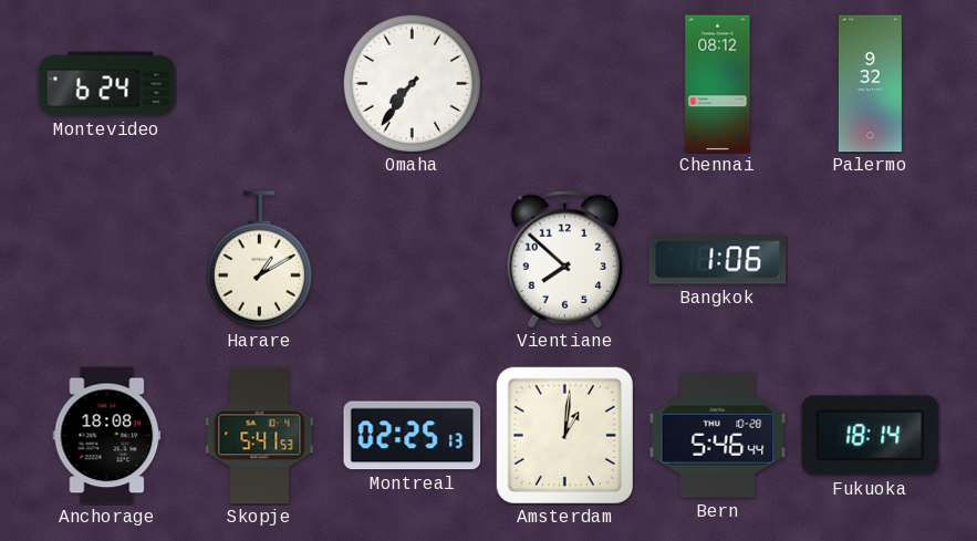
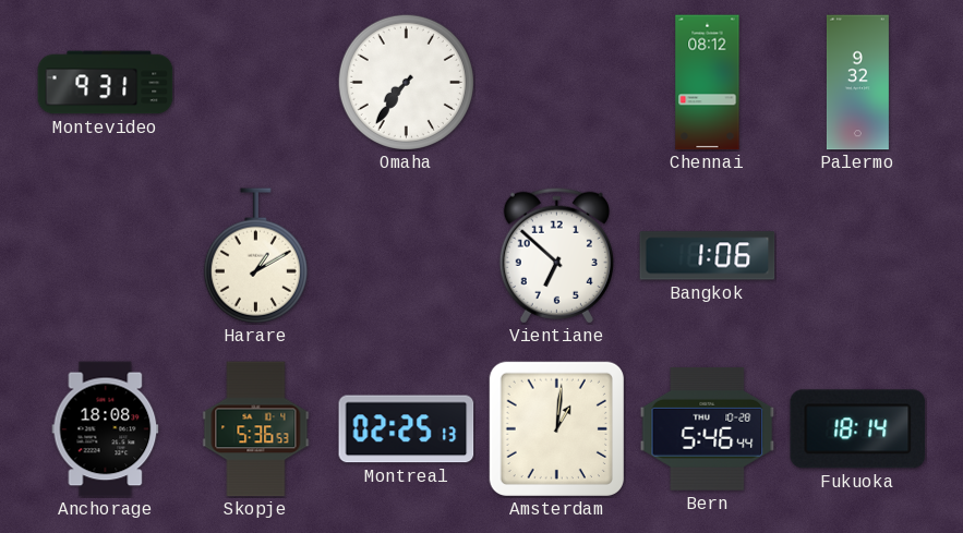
Montevideo: 6:24 -> 9:31 (106, 83)
Vientiane: 7:52 -> 6:52 (556, 255)
Skopje: 5:41 -> 5:36 (256, 429)
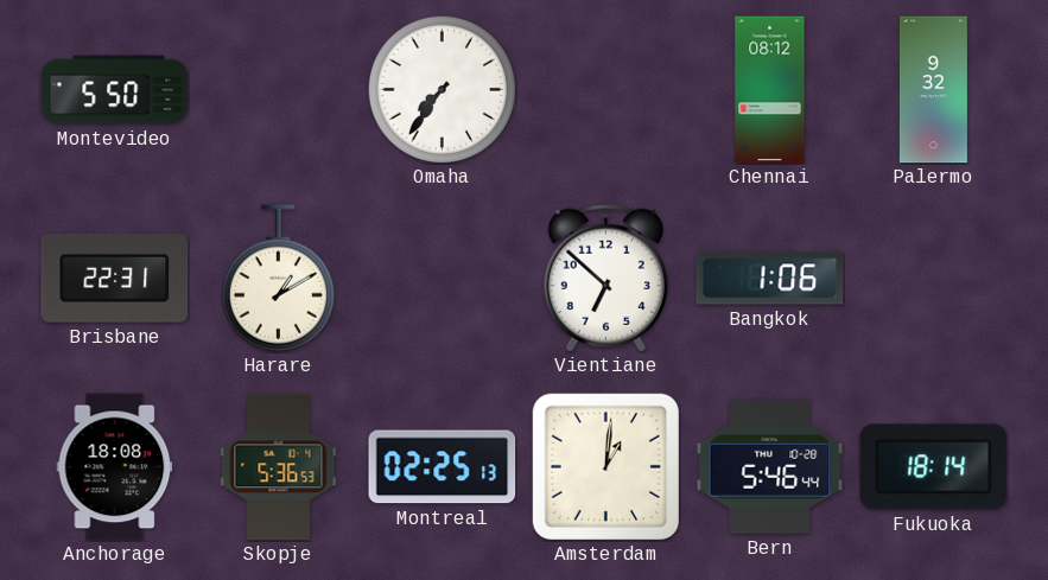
Montevideo: 9:31 -> 5:50 (115, 90)
Brisbane: none -> 22:31 (115, 278)
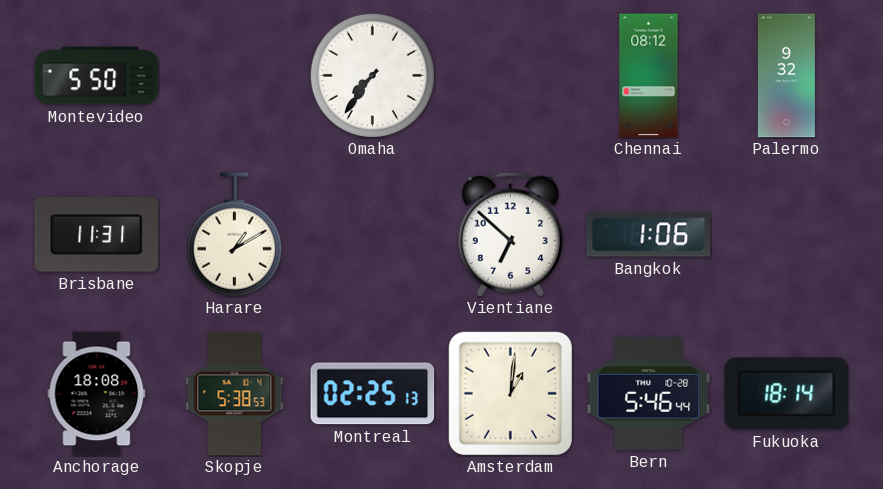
Brisbane: 22:31 -> 11:31 (97, 234)
Skopje: 5:36 -> 5:38 (235, 394)
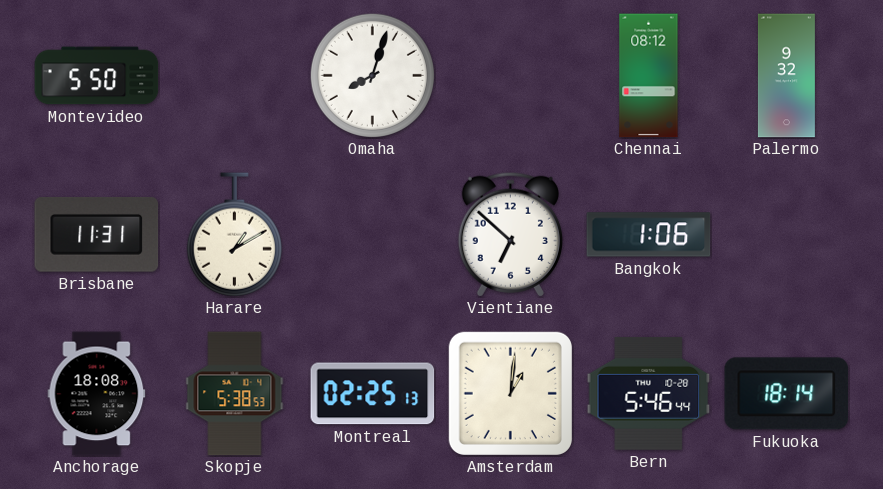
Omaha: 7:36 -> 8:03 (372, 75)
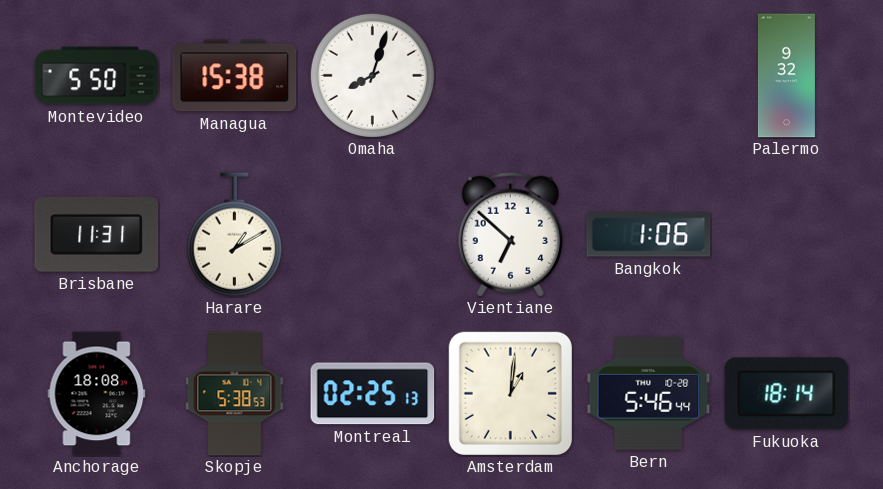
Managua: none -> 15:38 (235, 76)
Chennai: 08:12 -> none (649, 76)
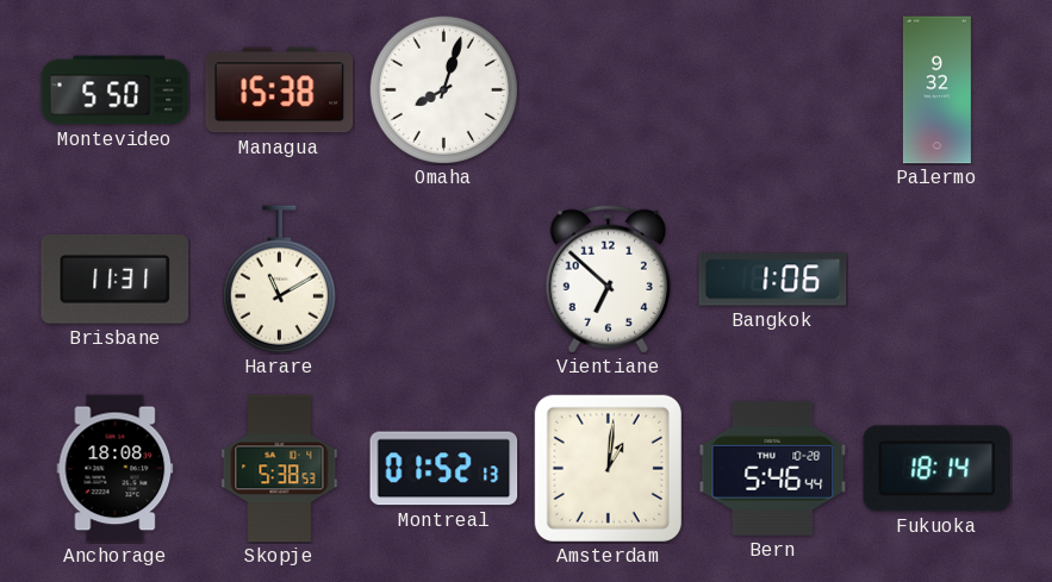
Harare: 1:10 -> 11:10 (279, 280)
Montreal: 02:25 -> 01:52 (444, 469)
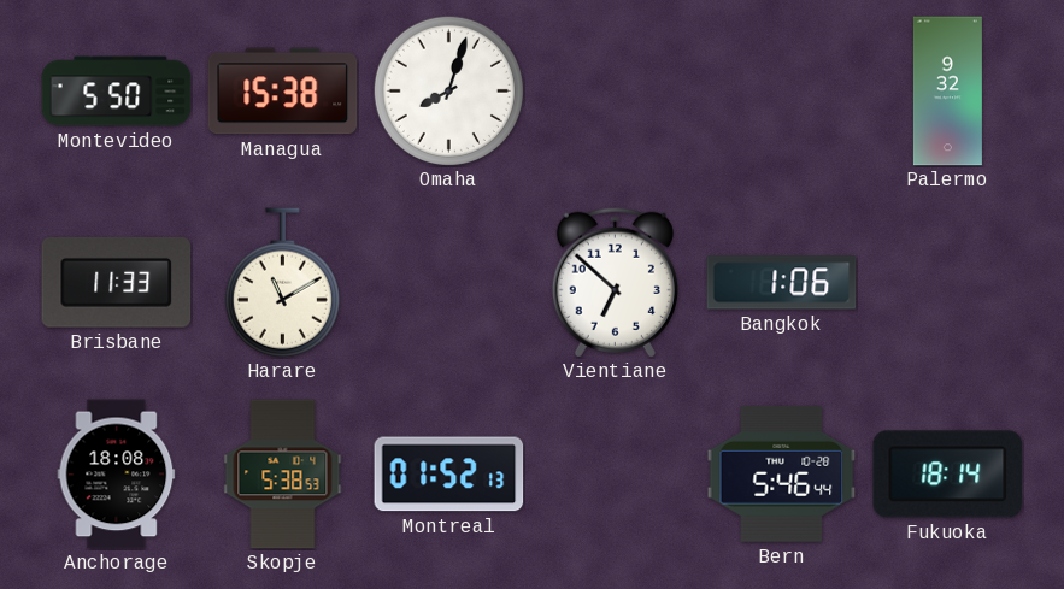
Brisbane: 11:31 -> 11:33 (117, 282)
Amsterdam: 1:01 -> none (608, 468)
